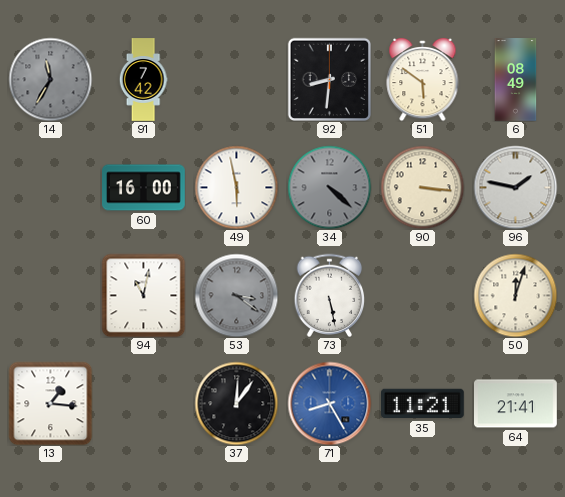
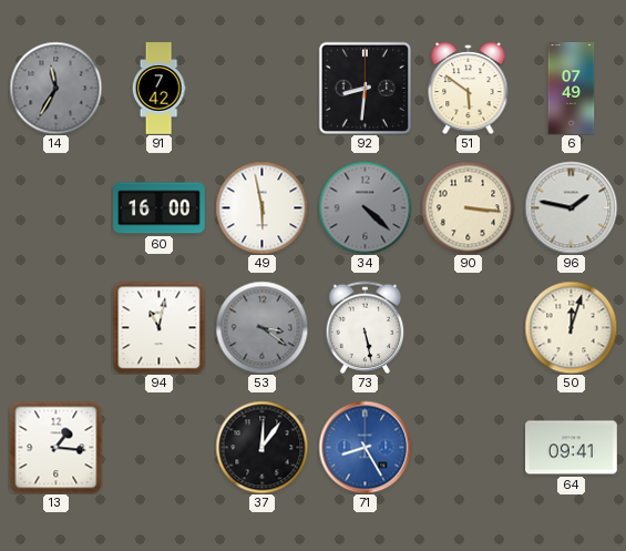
6: 08:49 -> 07:49 (572, 89)
35: 11:21 -> none (423, 404)
64: 21:41 -> 09:41 (572, 448)
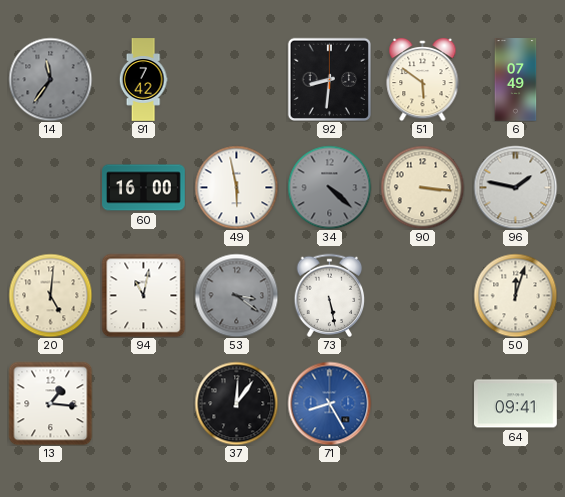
14: 11:35 -> 11:36 (50, 79)
20: none -> 5:01 (50, 295)
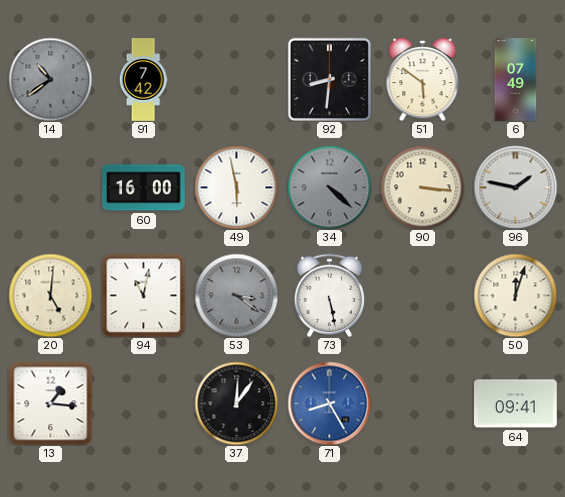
14: 11:36 -> 10:39 (50, 79)
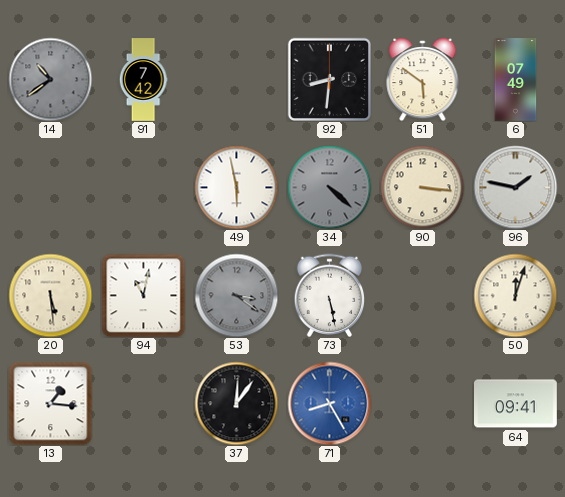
60: 16:00 -> none (144, 188)
20: 5:01 -> 5:29 (50, 295)
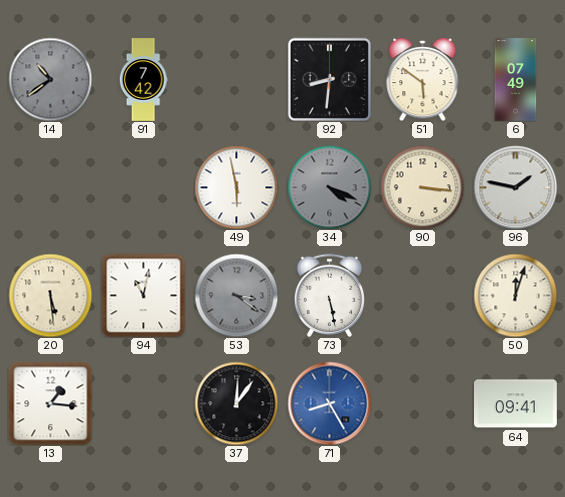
34: 4:22 -> 4:19 (329, 187)
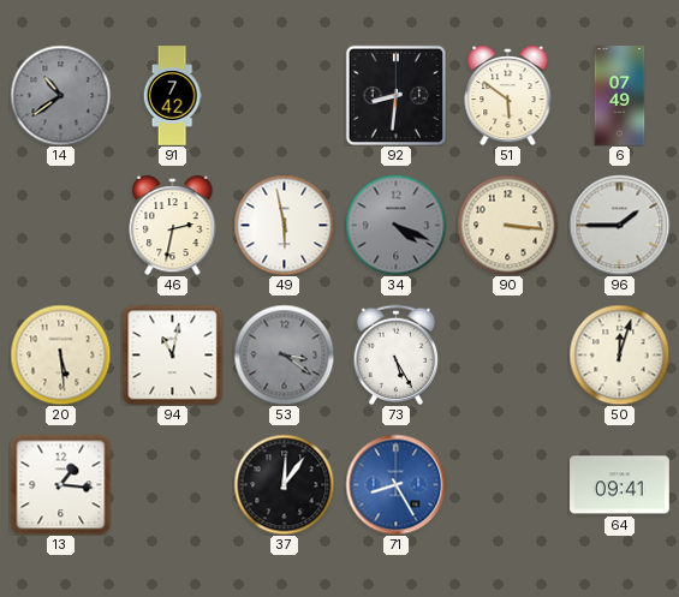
46: none -> 2:32 (173, 225)
96: 1:47 -> 1:45 (619, 225)
73: 5:28 -> 5:25 (397, 354)
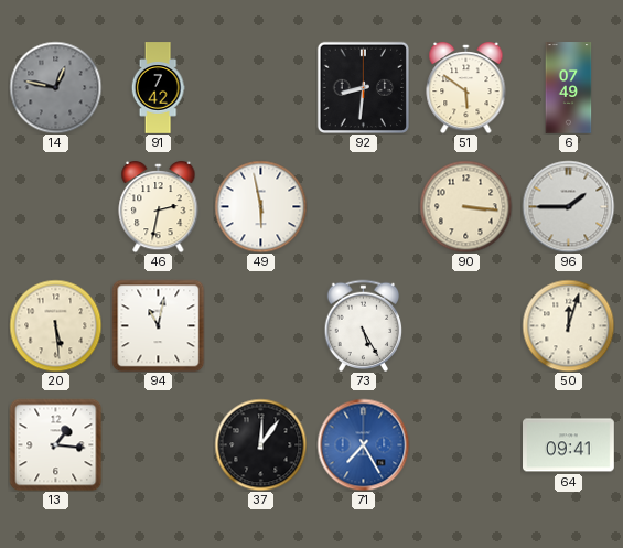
14: 10:39 -> 12:47 (55, 87)
34: 4:19 -> none (395, 225)
53: 3:21 -> none (284, 354)
71: 8:25 -> 7:25 (363, 444)
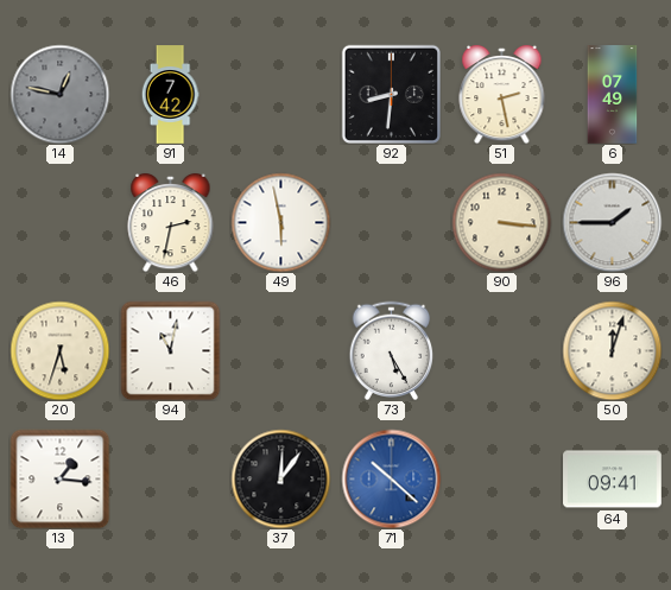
51: 5:51 -> 2:28 (502, 94)
20: 5:29 -> 5:33 (59, 350)
71: 7:25 -> 10:22 (391, 478)
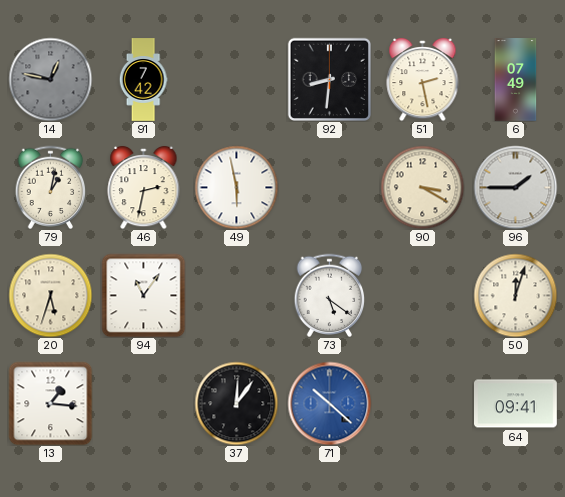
79: none -> 1:02 (51, 187)
90: 3:16 -> 3:20 (422, 187)
94: 11:02 -> 11:06 (143, 295)
73: 5:25 -> 5:21 (330, 295)
